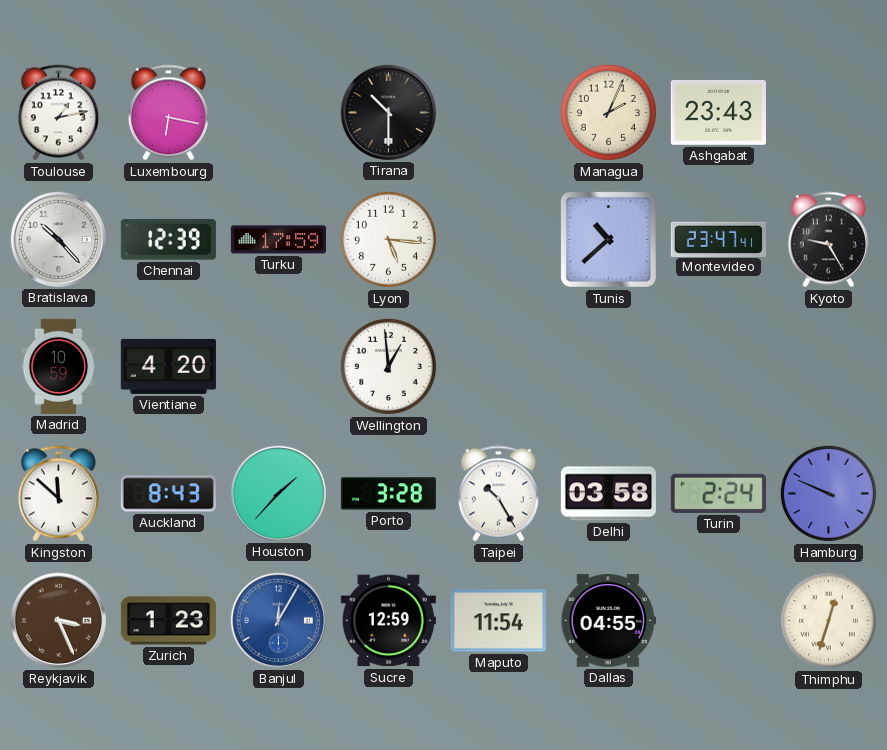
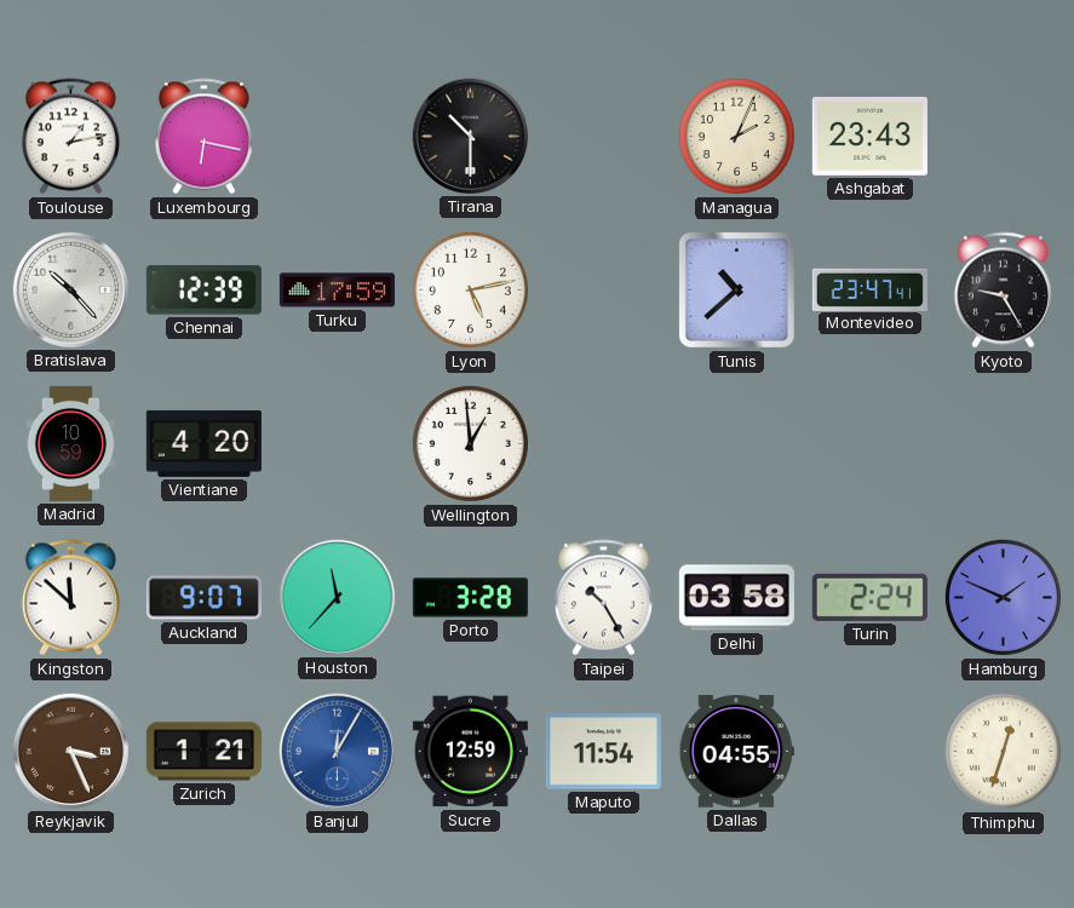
Lyon: 5:16 -> 5:13 (470, 289)
Auckland: 8:43 -> 9:07 (203, 598)
Houston: 1:37 -> 11:37 (337, 597)
Hamburg: 9:49 -> 1:49 (1003, 597)
Zurich: 1:23 -> 1:21 (203, 752)
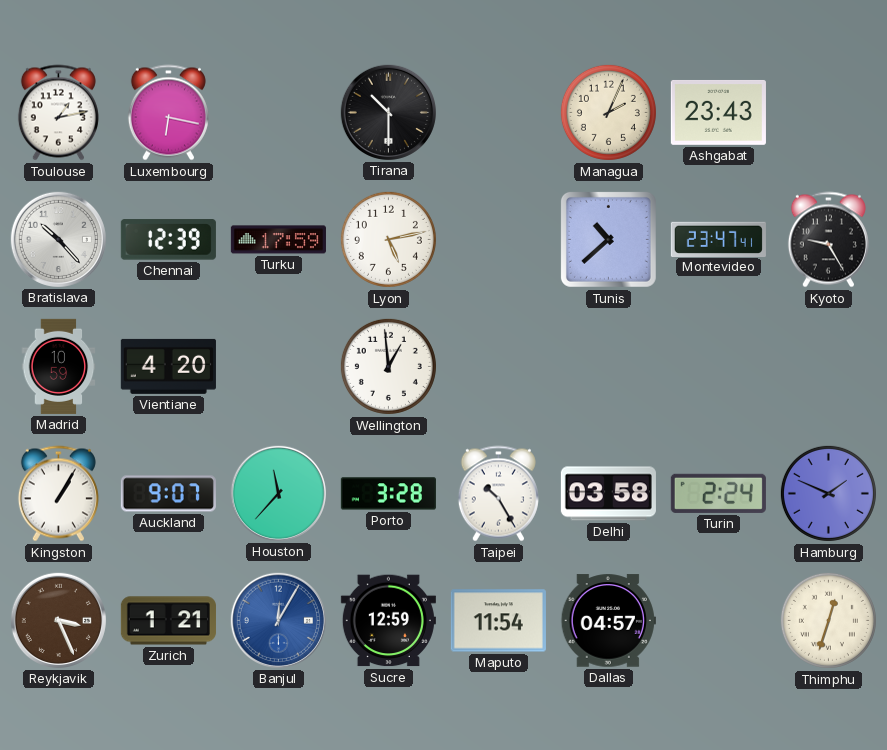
Kingston: 11:52 -> 1:05 (58, 494)
Dallas: 04:55 -> 04:57 (608, 621)
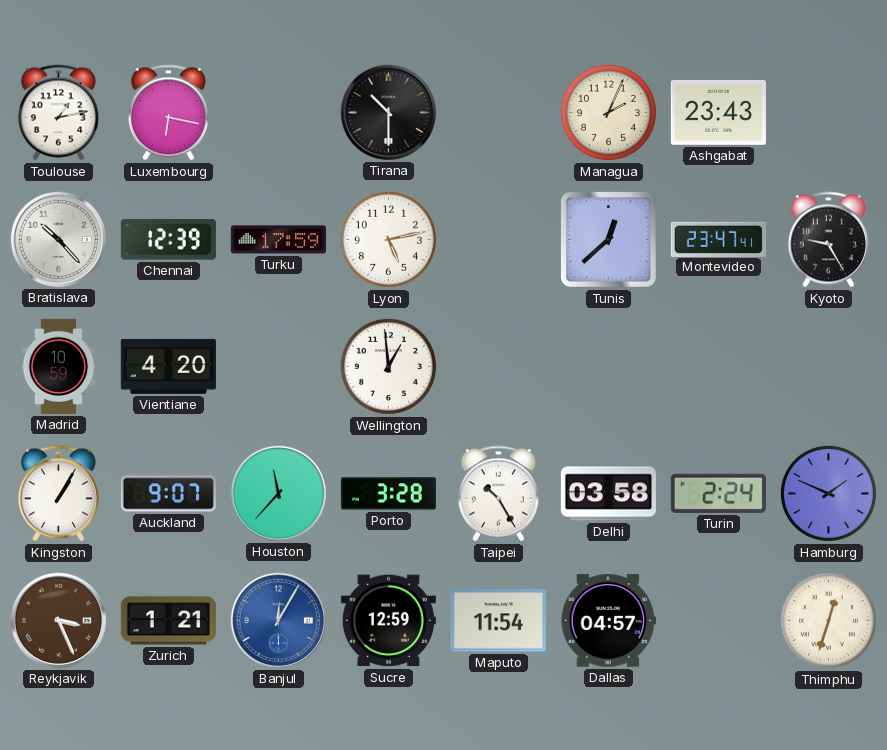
Tunis: 10:38 -> 12:38 (608, 239)
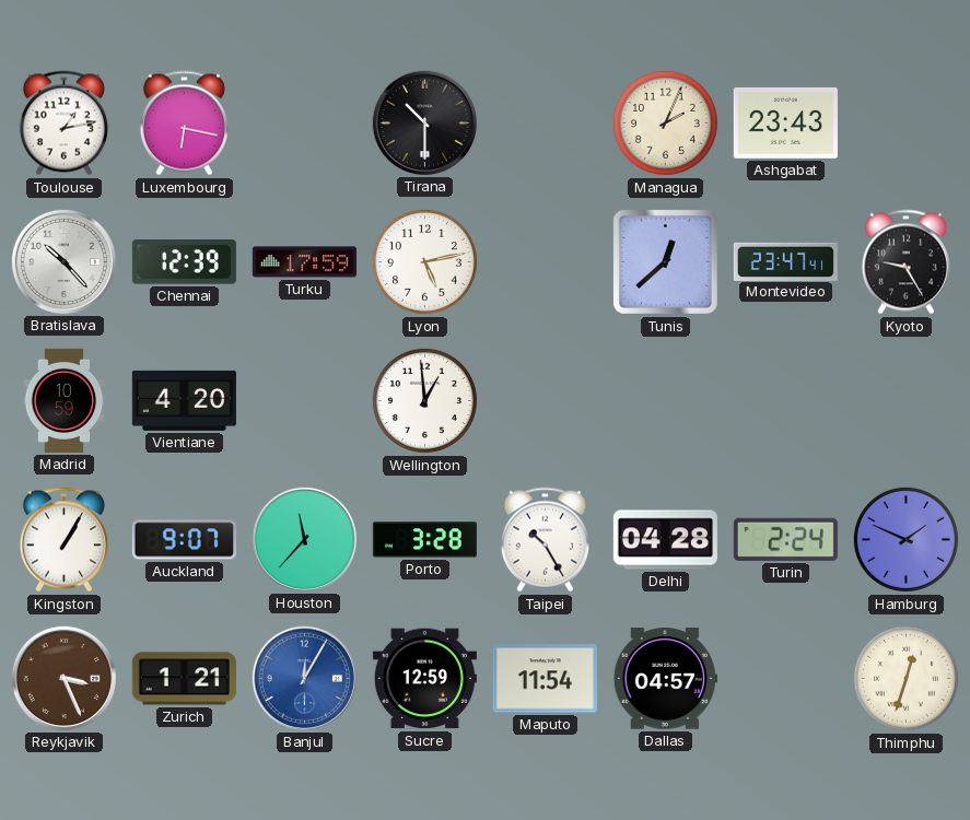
Delhi: 03:58 -> 04:28 (665, 540)
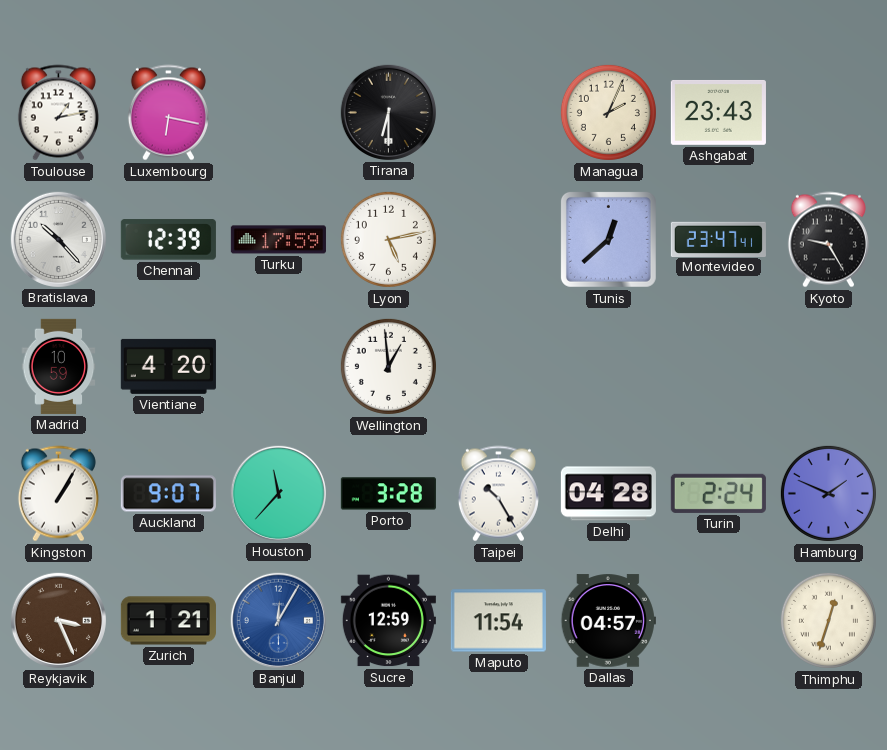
Tirana: 10:30 -> 6:30 (388, 112)
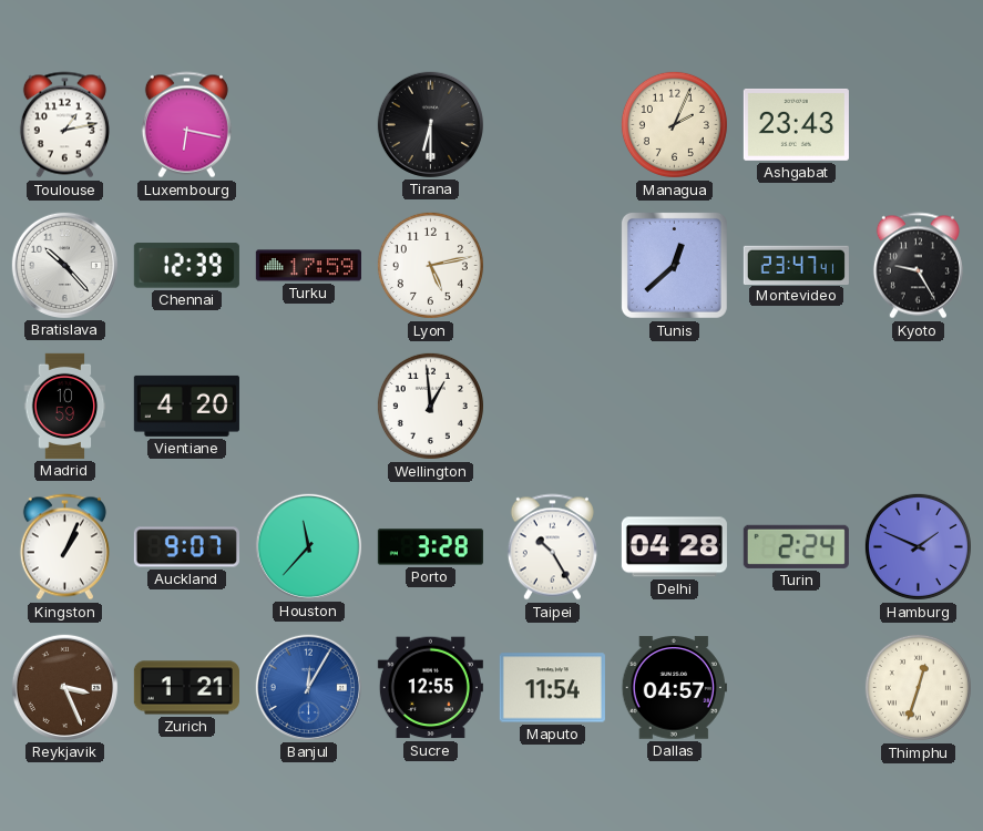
Kingston: 1:05 -> 1:04 (64, 547)
Sucre: 12:59 -> 12:55 (430, 688)
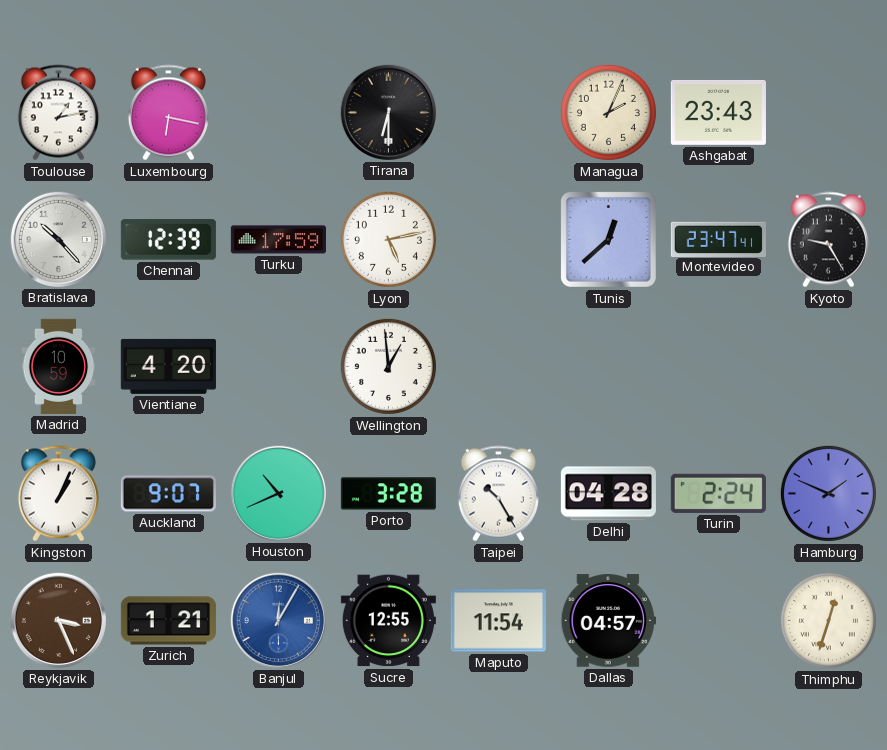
Houston: 11:37 -> 10:41 (278, 493)
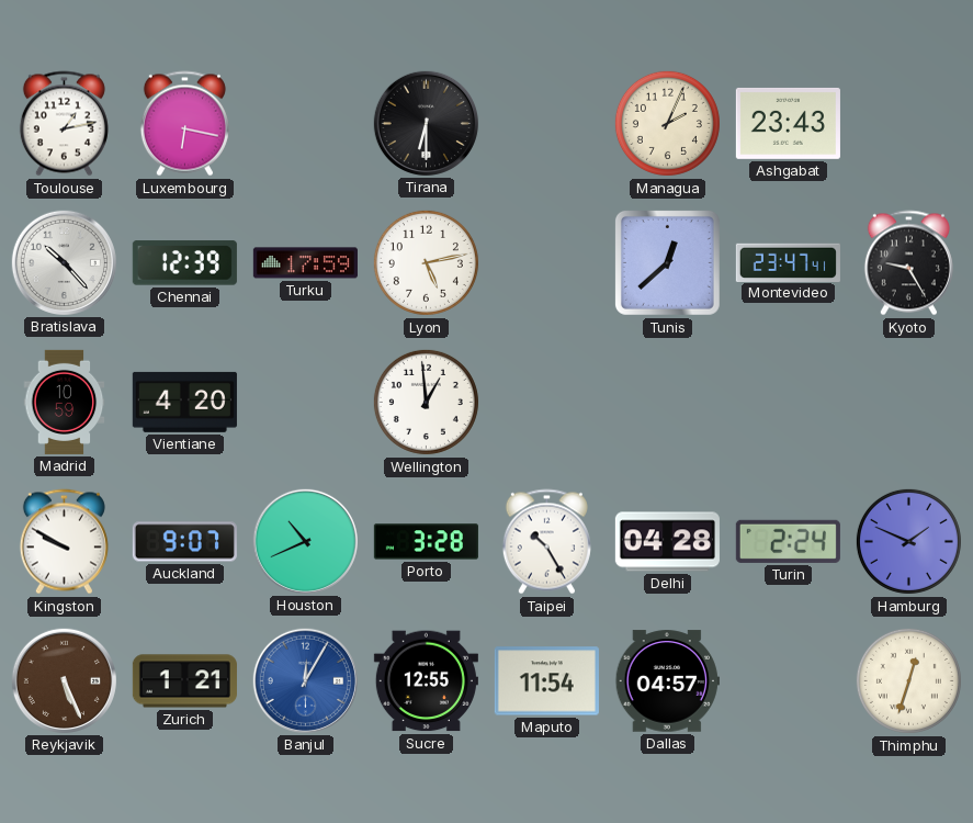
Kingston: 1:04 -> 9:50 (64, 542)
Reykjavik: 3:26 -> 5:26 (64, 680)
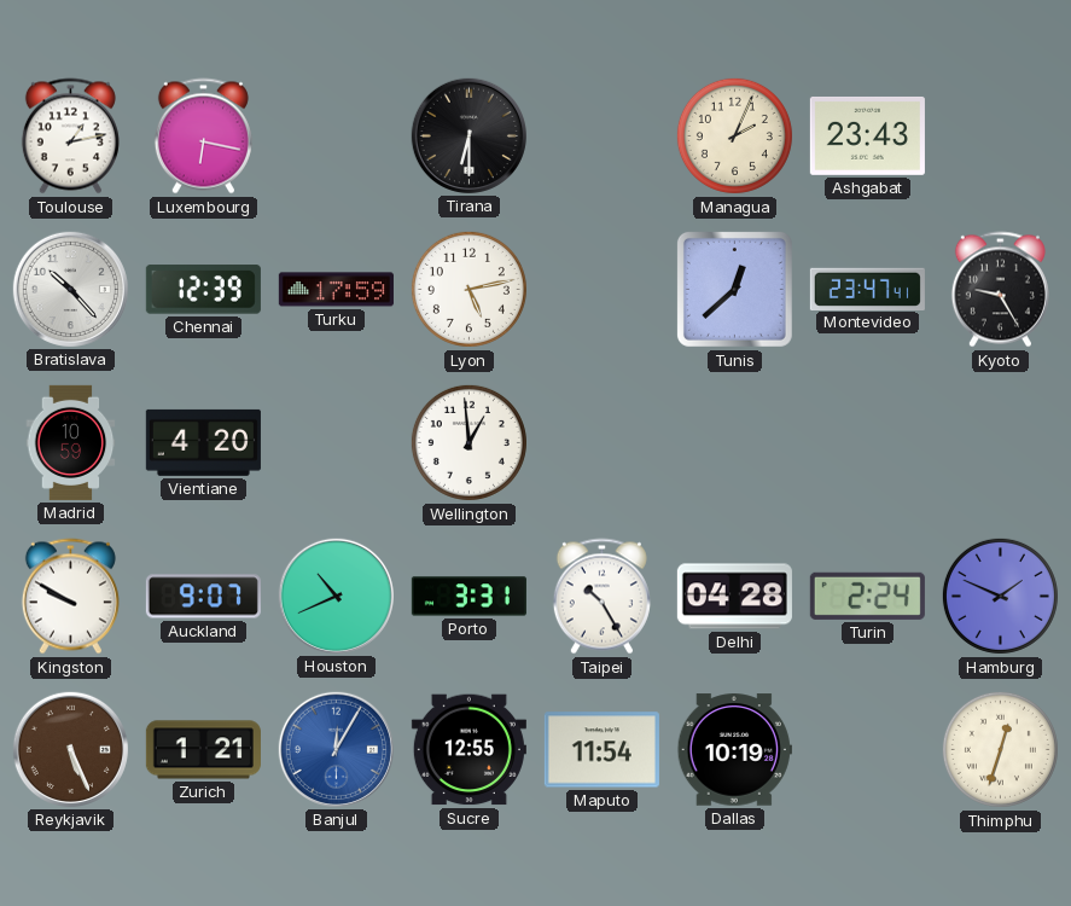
Porto: 3:28 -> 3:31 (468, 597)
Dallas: 04:57 -> 10:19 (734, 750)
